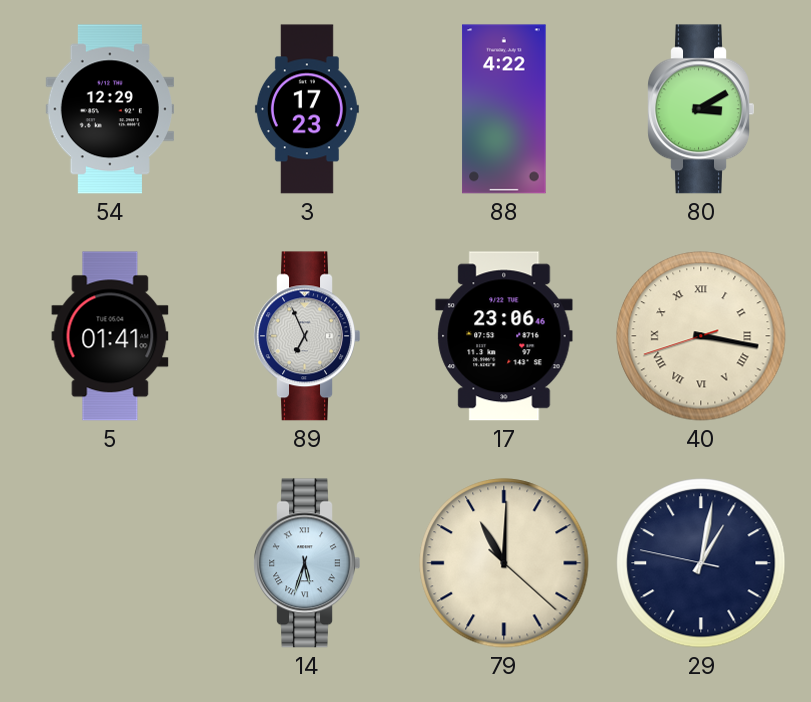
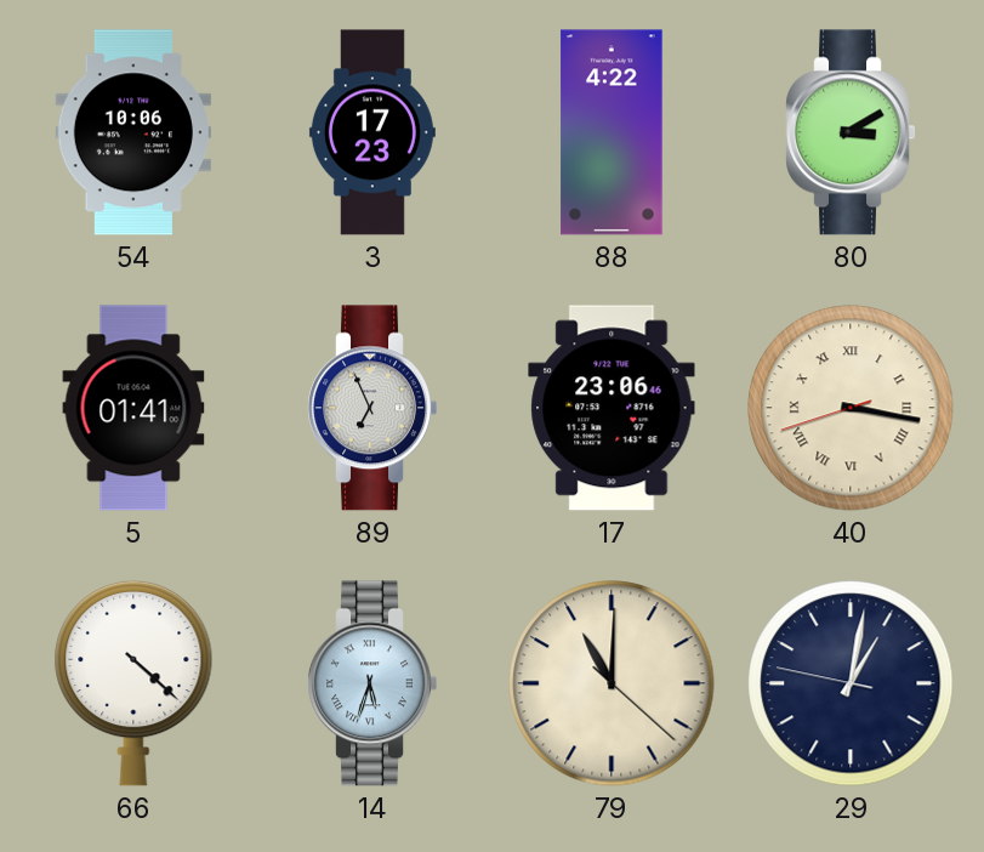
54: 12:29 -> 10:06 (132, 132)
66: none -> 4:22 (133, 683)
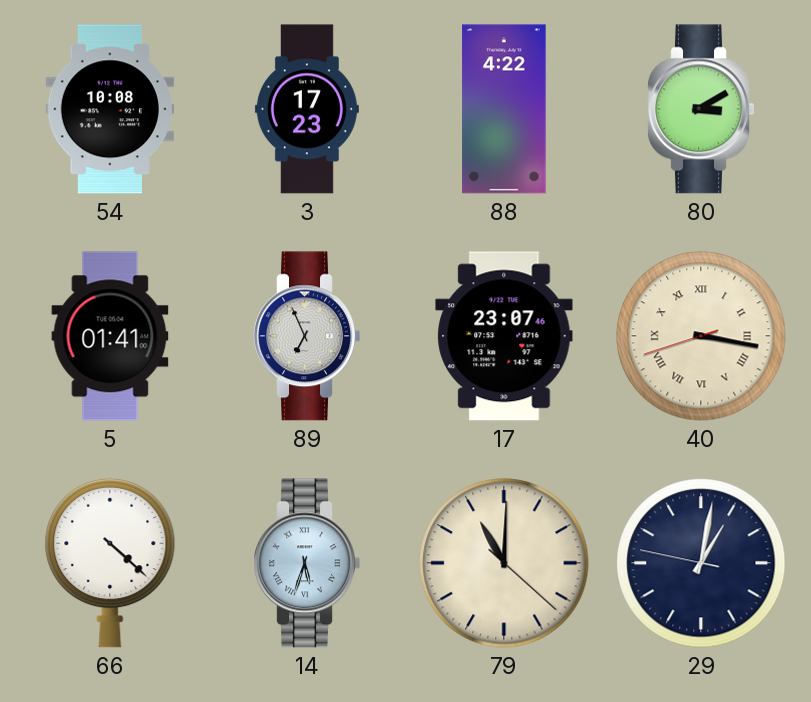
54: 10:06 -> 10:08 (109, 109)
17: 23:06 -> 23:07 (504, 336)
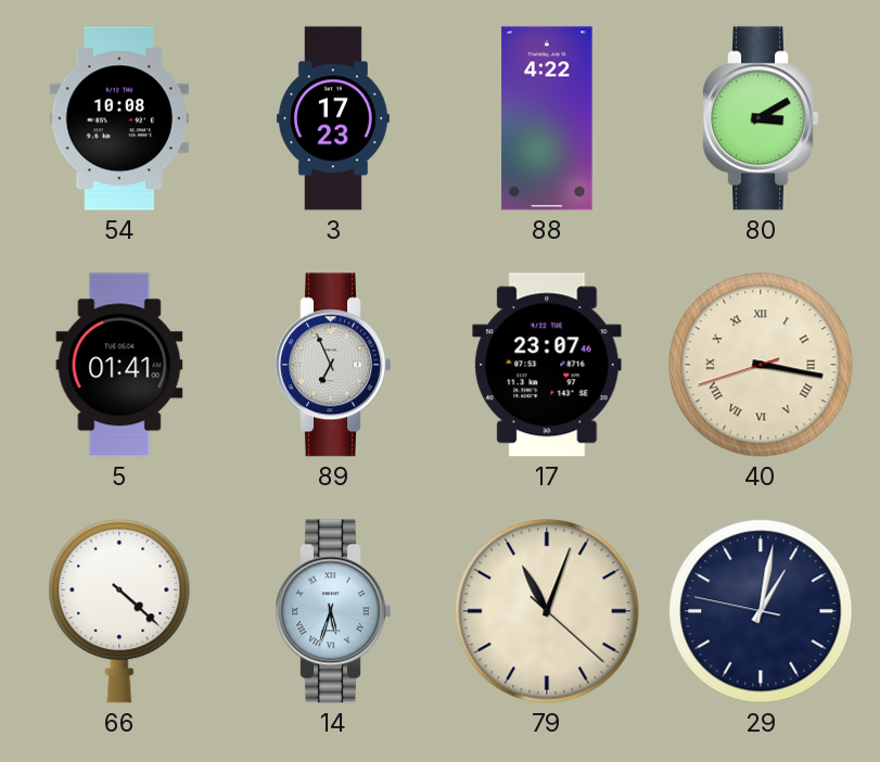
79: 11:00 -> 11:03 (547, 611)
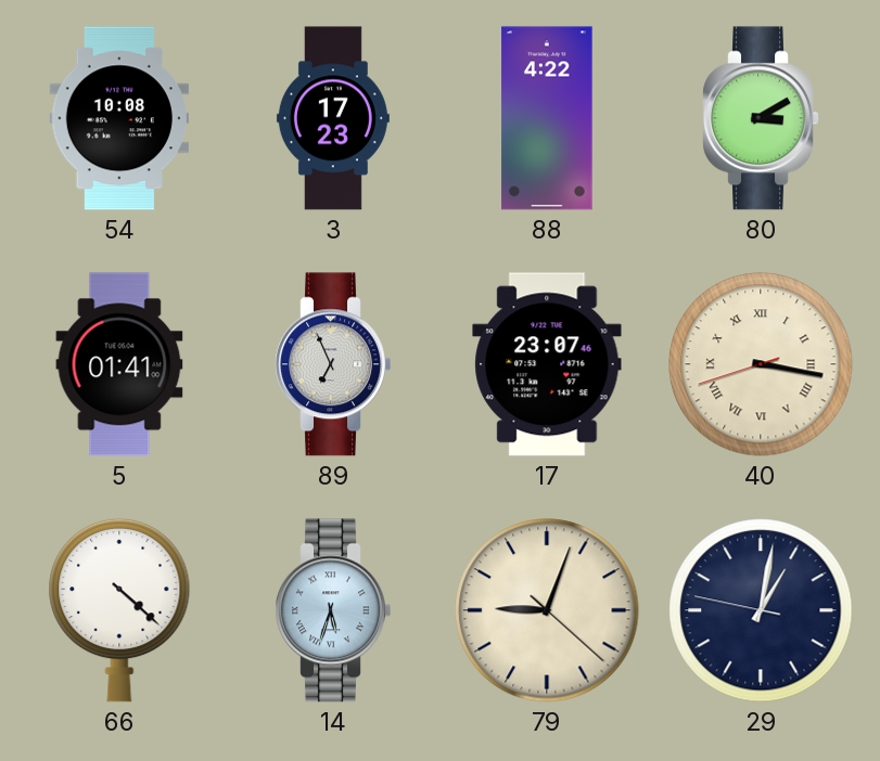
79: 11:03 -> 9:03 (547, 610)
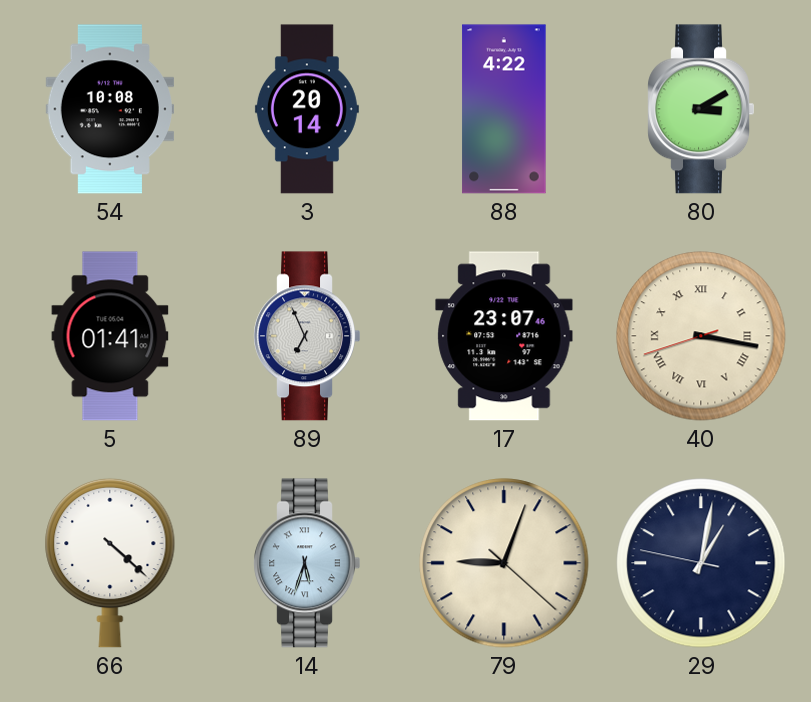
3: 17:23 -> 20:14 (307, 109)
